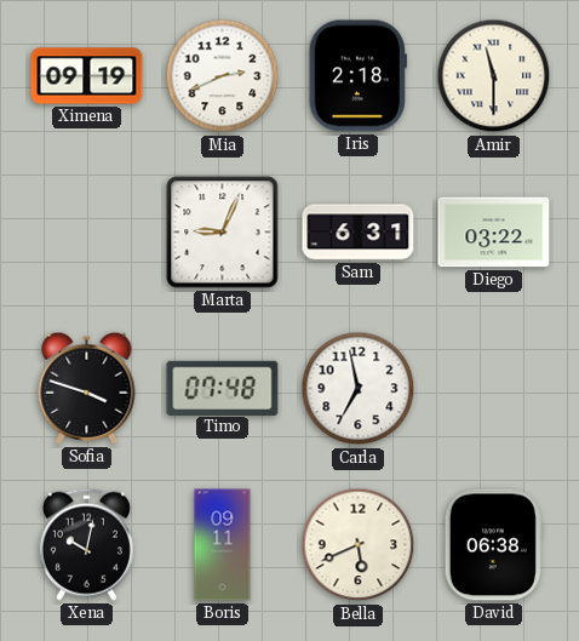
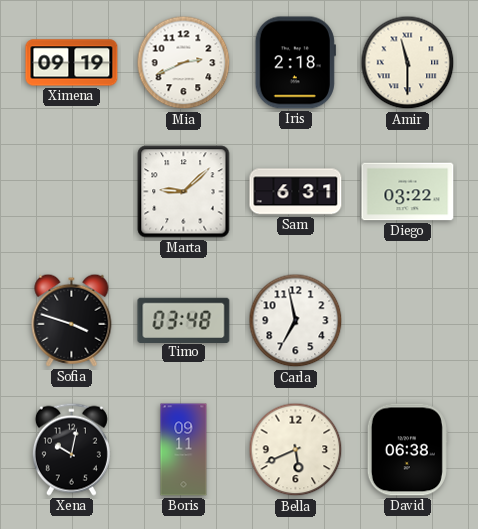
Marta: 9:04 -> 9:08 (184, 192)
Timo: 07:48 -> 03:48 (184, 320)
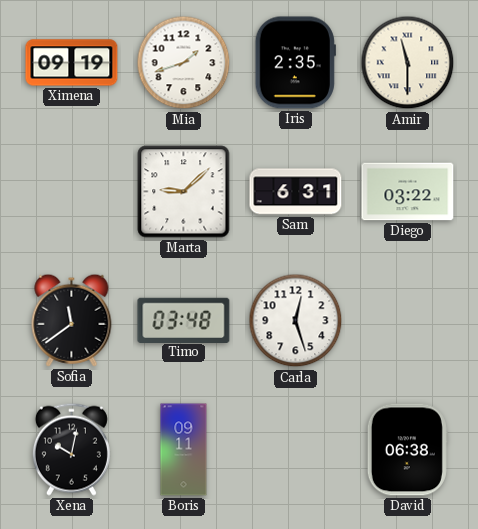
Mia: 2:41 -> 1:42 (184, 63)
Iris: 2:18 -> 2:35 (295, 63)
Sofia: 3:48 -> 11:39 (72, 320)
Carla: 6:58 -> 12:27 (296, 321)
Bella: 5:41 -> none (296, 450)
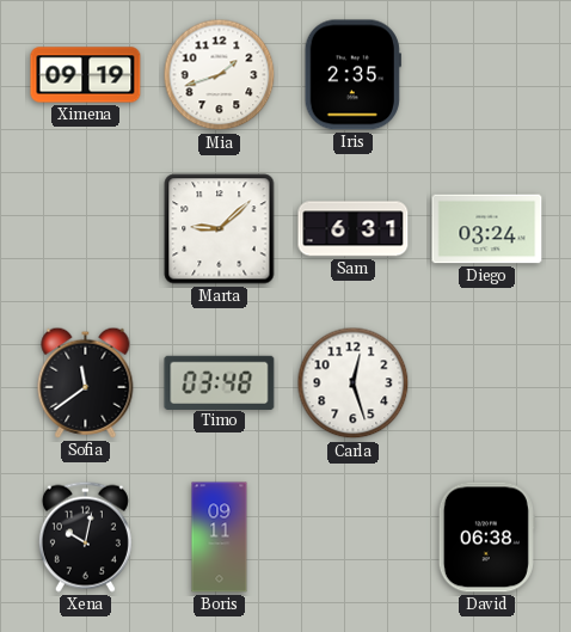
Amir: 11:30 -> none (408, 63)
Diego: 03:22 -> 03:24 (487, 229)
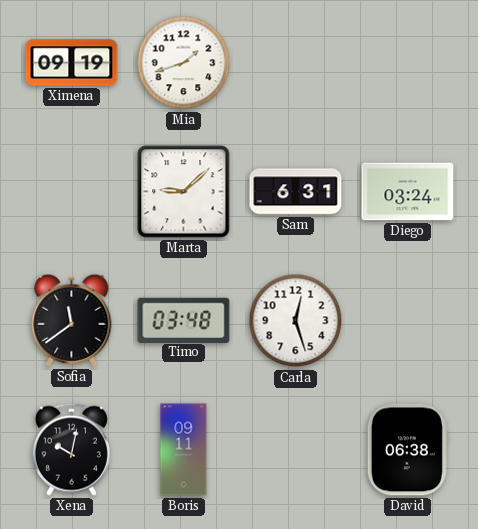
Iris: 2:35 -> none (352, 75)
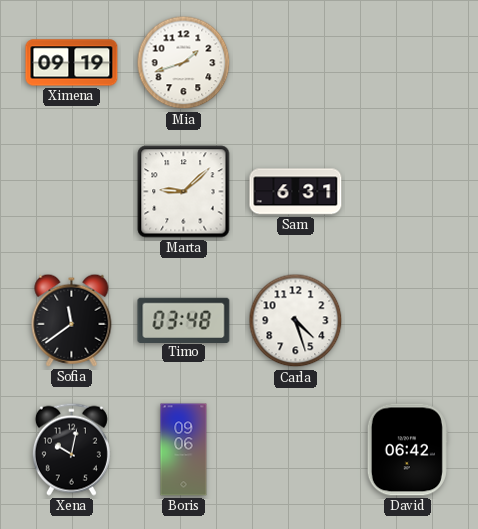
Diego: 03:24 -> none (408, 192)
Carla: 12:27 -> 4:27 (296, 321)
Boris: 09:11 -> 09:06 (184, 450)
David: 06:38 -> 06:42 (407, 450)
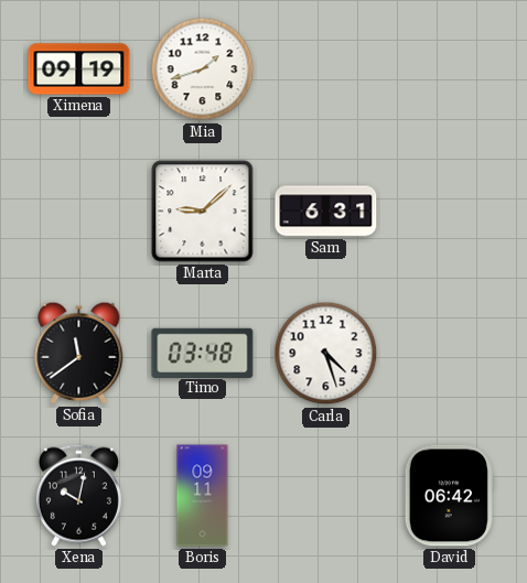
Boris: 09:06 -> 09:11 (203, 496)
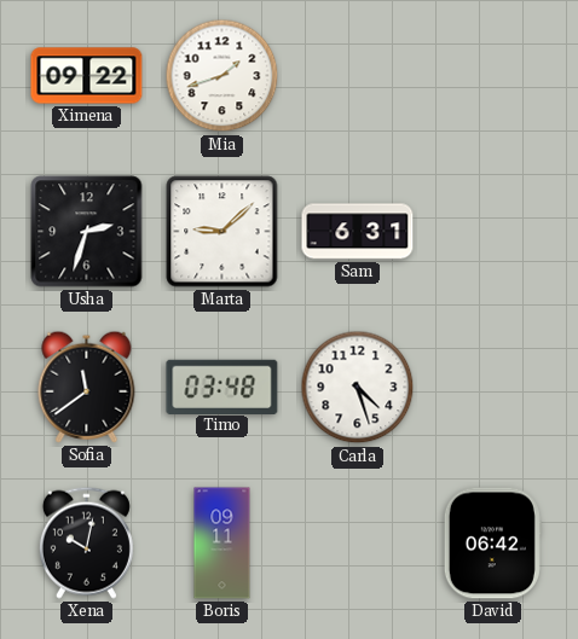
Ximena: 09:19 -> 09:22 (87, 76)
Usha: none -> 2:33 (87, 232)
